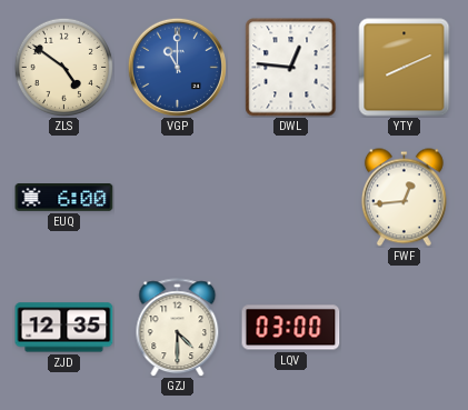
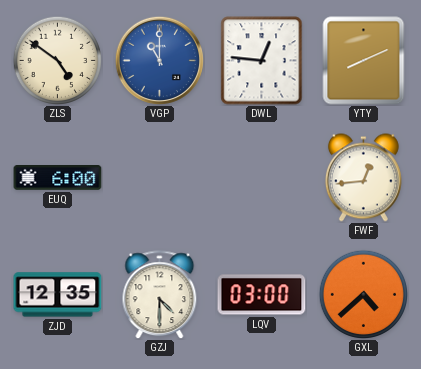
GXL: none -> 4:38 (363, 294)
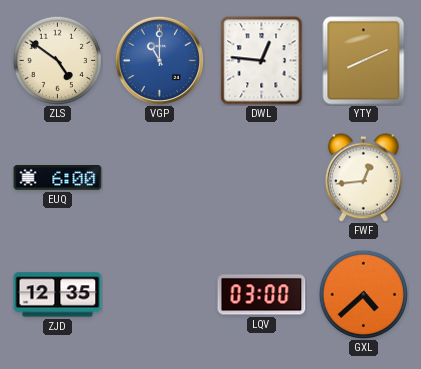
GZJ: 4:30 -> none (160, 295)
